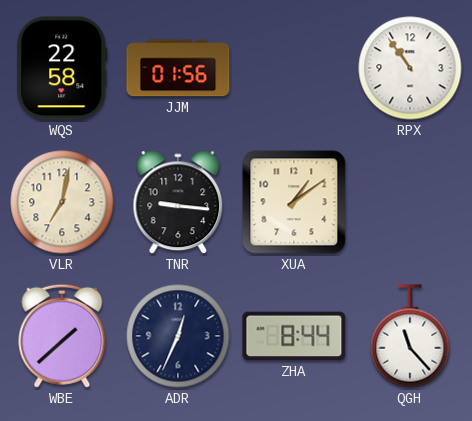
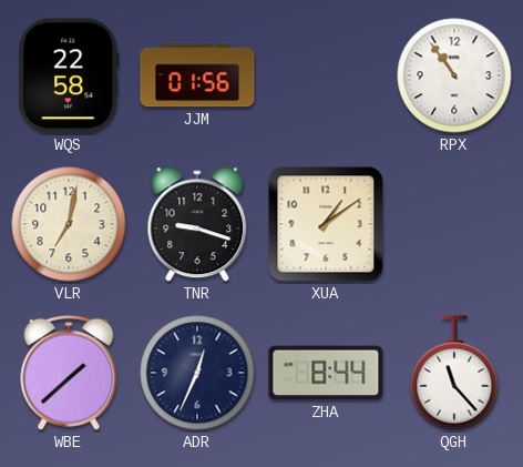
TNR: 9:16 -> 9:18 (197, 225)
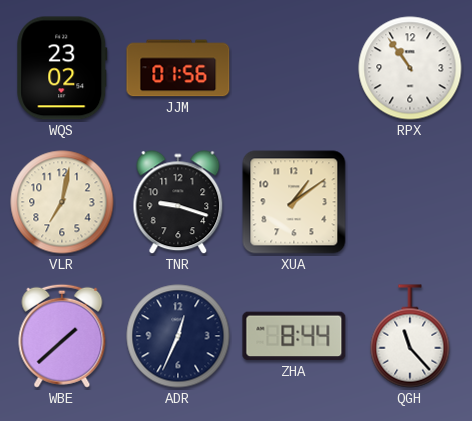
WQS: 22:58 -> 23:02 (62, 68)
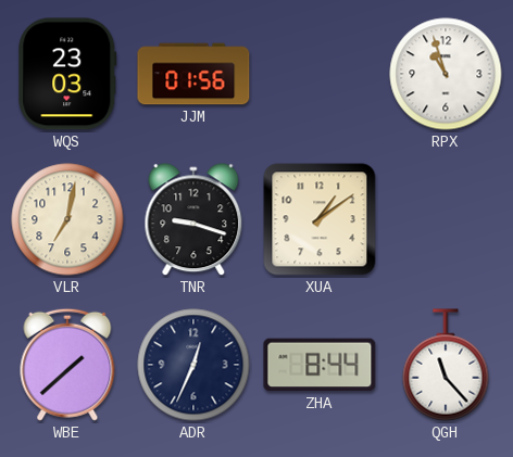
WQS: 23:02 -> 23:03 (67, 74)
RPX: 10:54 -> 10:57 (446, 74)
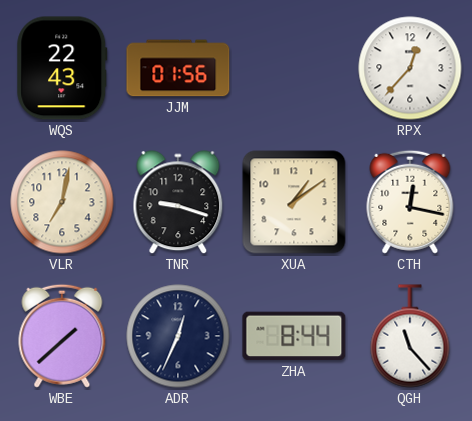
WQS: 23:03 -> 22:43 (62, 68)
RPX: 10:57 -> 12:37 (410, 68)
CTH: none -> 12:17 (410, 202)
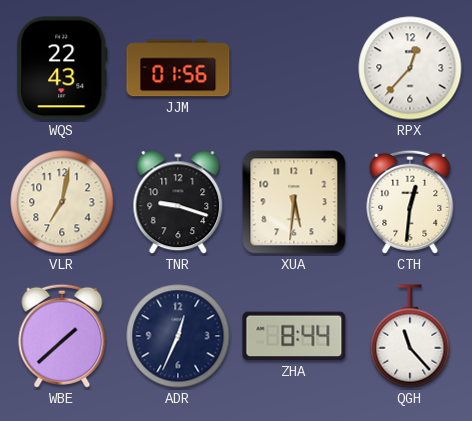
XUA: 1:09 -> 5:31 (294, 202)
CTH: 12:17 -> 12:31 (410, 202)
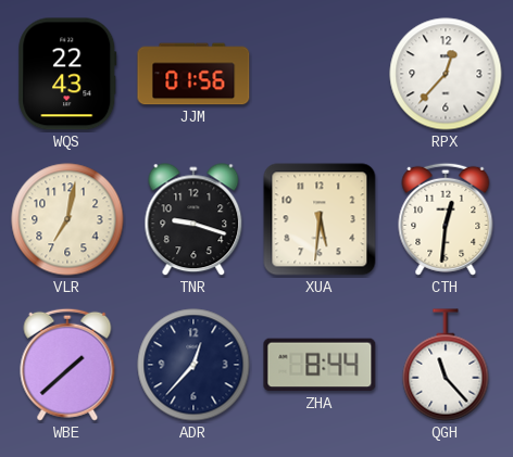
ADR: 12:34 -> 12:37 (193, 365)
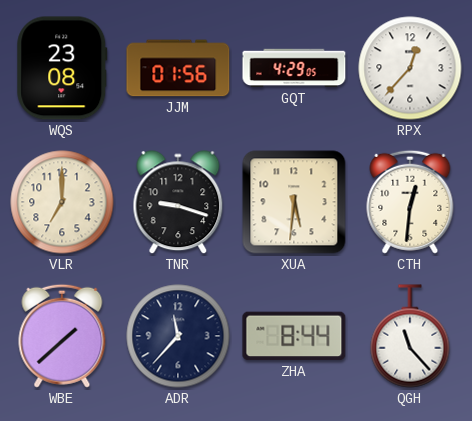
WQS: 22:43 -> 23:08 (62, 68)
GQT: none -> 4:29 (294, 68)
VLR: 7:02 -> 7:00 (62, 202)
ADR: 12:37 -> 11:37 (178, 336)
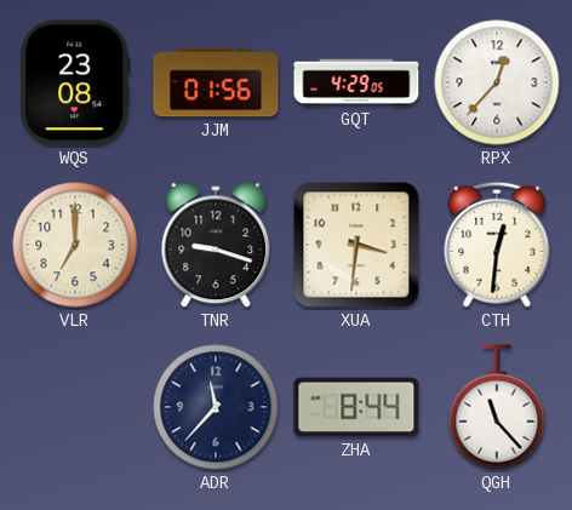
XUA: 5:31 -> 3:31 (356, 245)
WBE: 1:38 -> none (62, 336)
